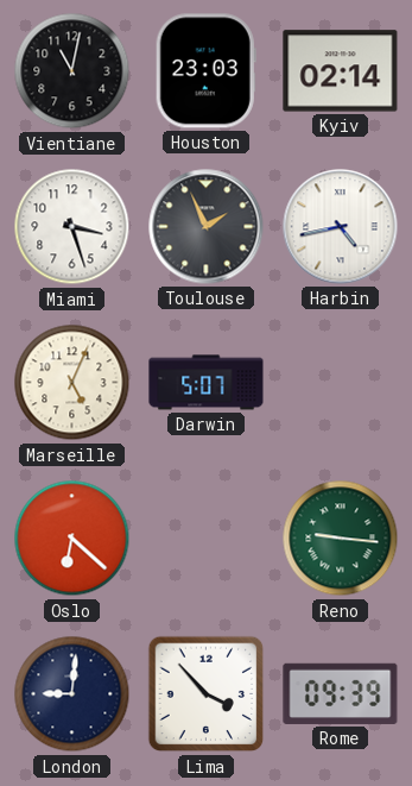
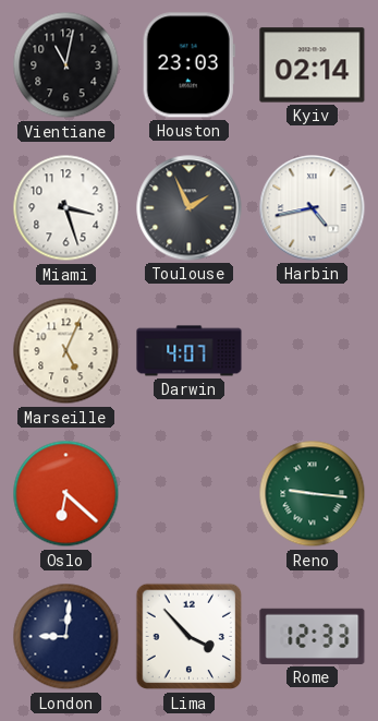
Darwin: 5:07 -> 4:07 (190, 351)
Rome: 09:39 -> 12:33 (313, 636)
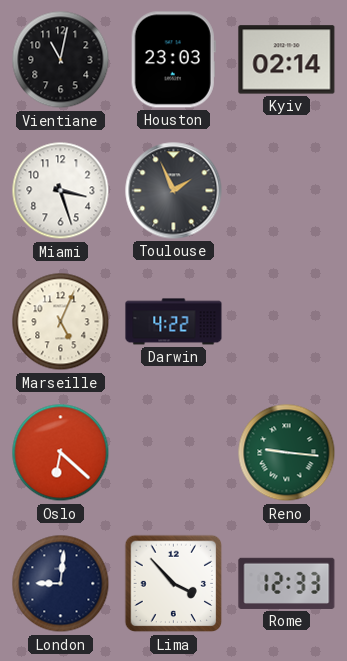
Harbin: 4:43 -> none (313, 208)
Darwin: 4:07 -> 4:22 (174, 322)
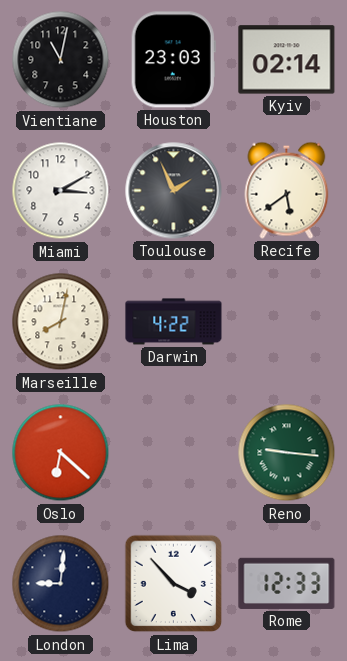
Miami: 3:27 -> 3:10 (61, 191)
Recife: none -> 5:39 (287, 190)
Marseille: 5:04 -> 8:02 (61, 322)
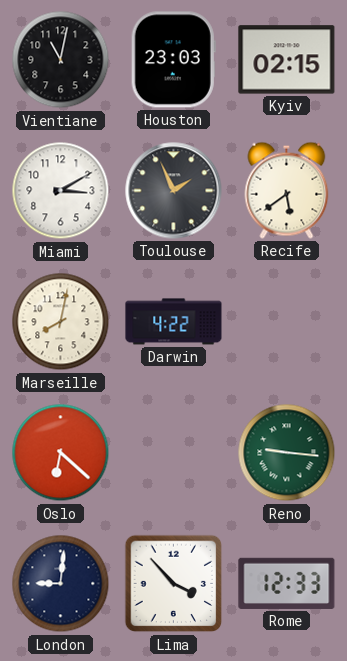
Kyiv: 02:14 -> 02:15 (287, 60)
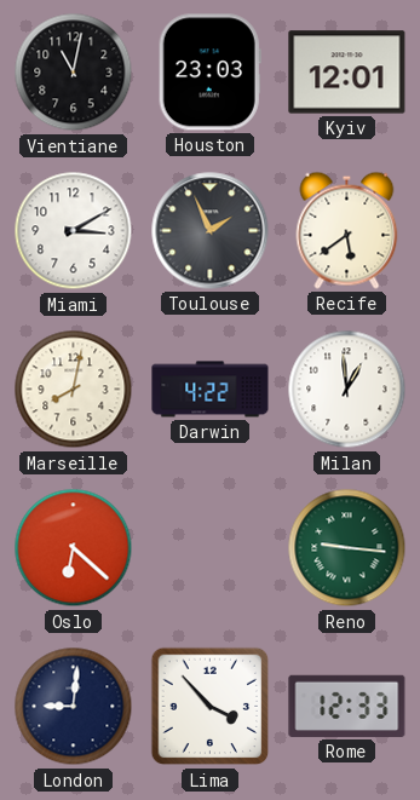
Kyiv: 02:15 -> 12:01 (347, 73)
Milan: none -> 12:59 (347, 390)
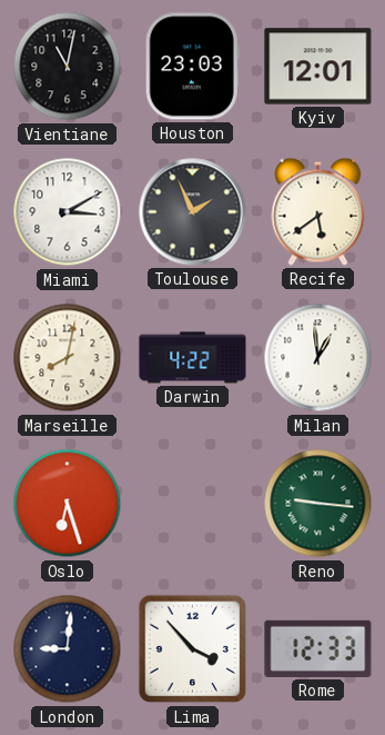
Oslo: 6:22 -> 6:27 (68, 504)
